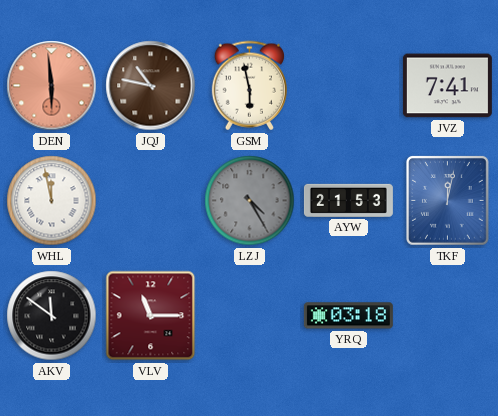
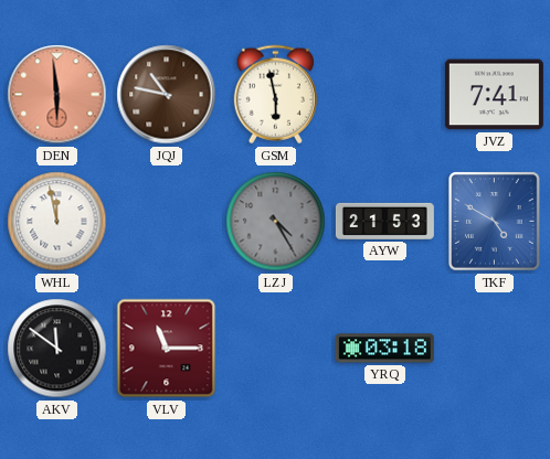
TKF: 12:02 -> 4:50 (495, 222)
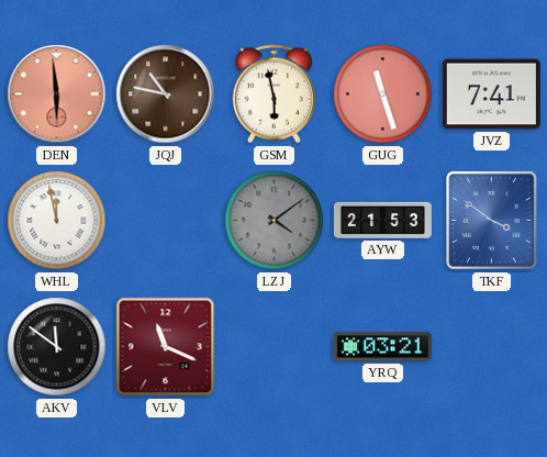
GUG: none -> 11:27 (383, 94)
LZJ: 4:25 -> 4:09 (275, 221)
TKF: 4:50 -> 3:51 (492, 221)
VLV: 11:15 -> 11:19 (166, 347)
YRQ: 03:18 -> 03:21 (382, 347)
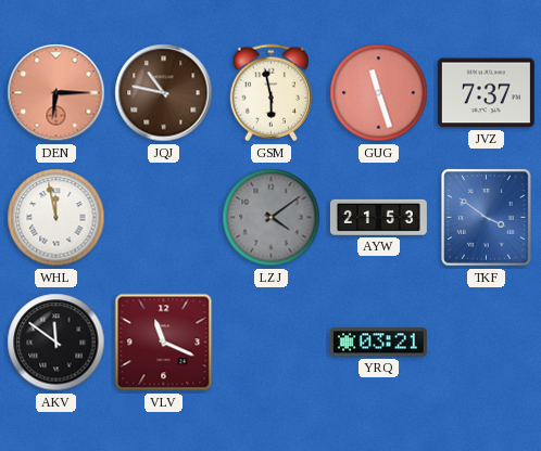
DEN: 5:59 -> 6:15 (56, 93)
JVZ: 7:41 -> 7:37 (486, 93)
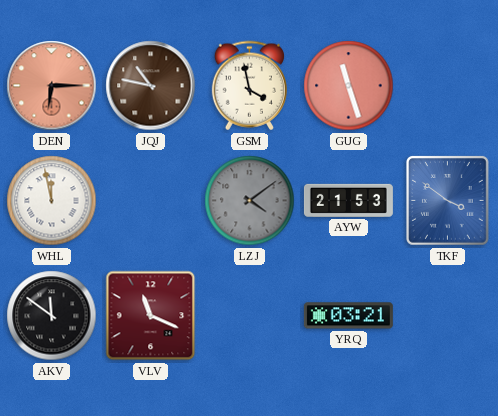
GSM: 5:58 -> 3:58 (249, 86)
JVZ: 7:37 -> none (486, 93)
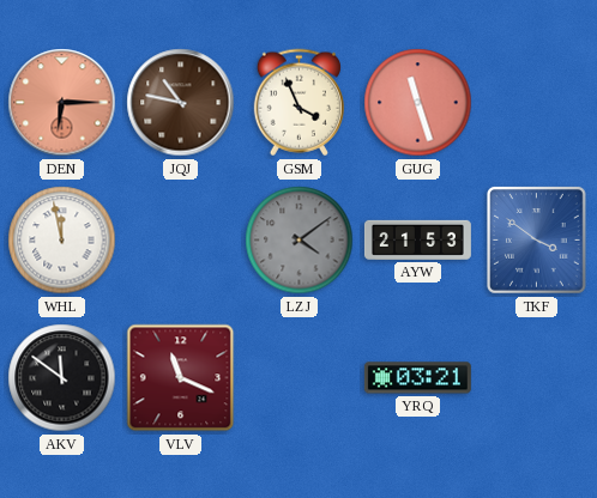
GSM: 3:58 -> 3:56 (298, 103)
